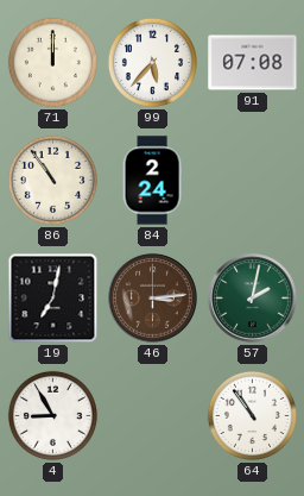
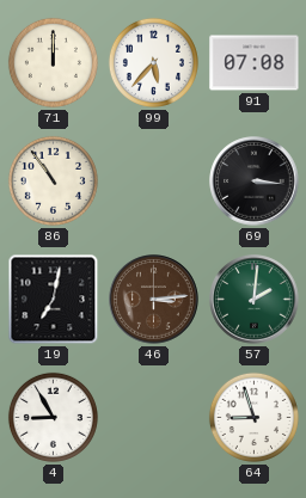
84: 2:24 -> none (152, 181)
69: none -> 3:16 (255, 182)
57: 2:02 -> 2:01 (255, 300)
64: 10:54 -> 8:57 (253, 417)
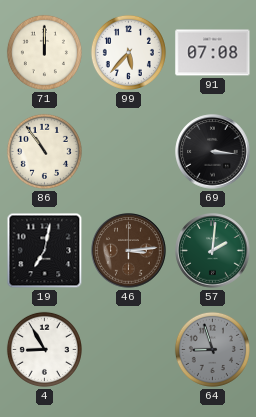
64 dial: white -> grey (212, 349)
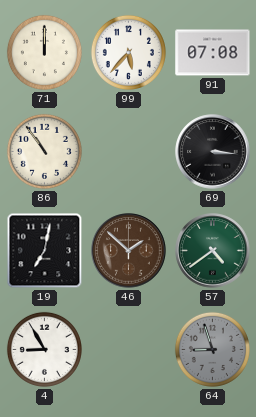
46: 3:14 -> 1:52 (129, 251)
57: 2:01 -> 4:39 (213, 251)
